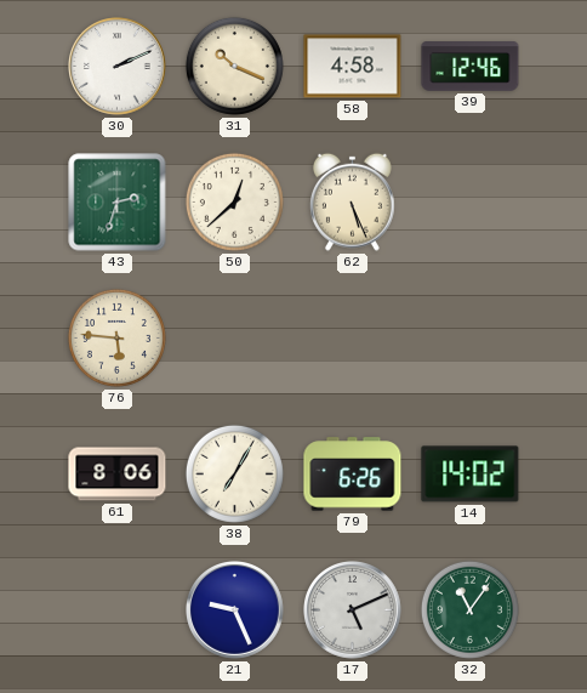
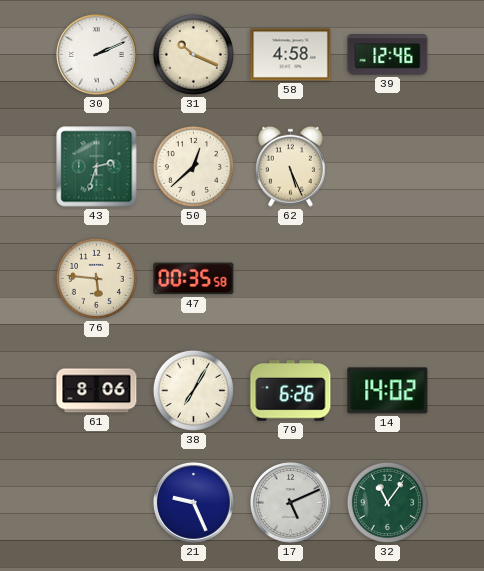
47: none -> 00:35 (194, 279)
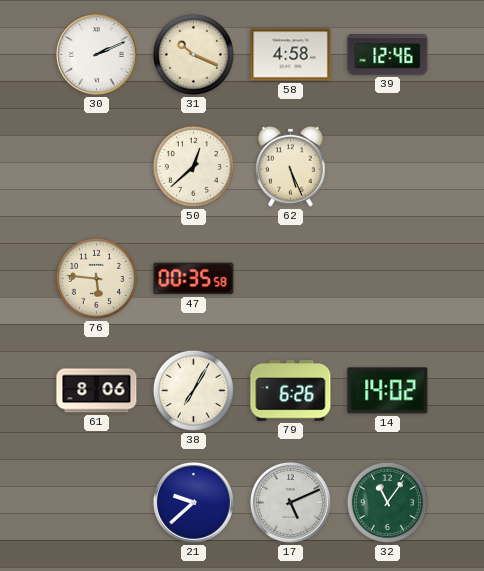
43: 2:33 -> none (97, 167)
21: 9:26 -> 9:38 (194, 503)
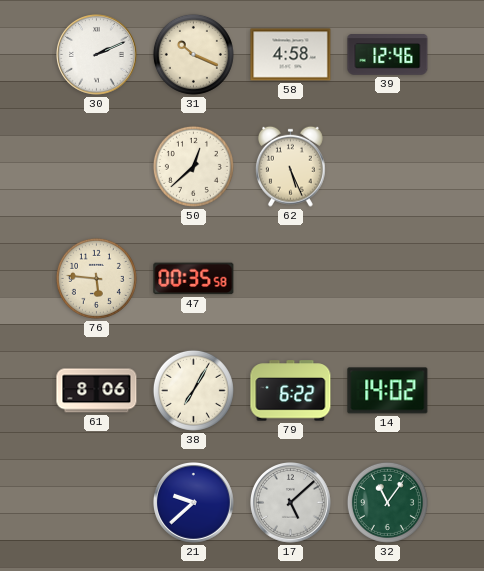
79: 6:26 -> 6:22 (291, 391)
17: 5:11 -> 5:08 (291, 503)
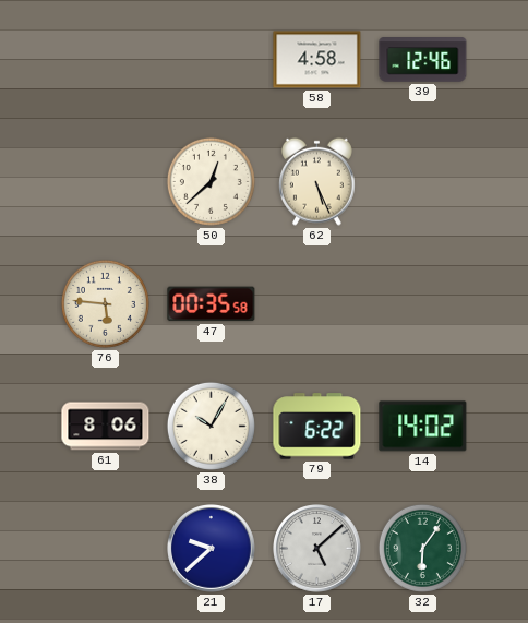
30: 2:11 -> none (97, 55)
31: 10:19 -> none (193, 54)
38: 7:05 -> 10:05 (211, 426)
32: 11:06 -> 6:06 (422, 548)
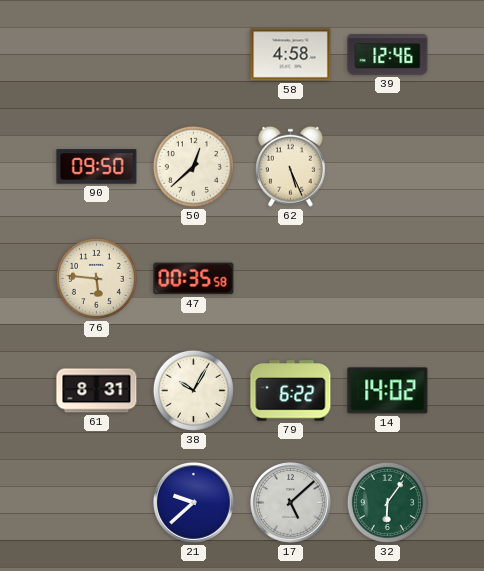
90: none -> 09:50 (97, 167)
61: 8:06 -> 8:31 (97, 391)
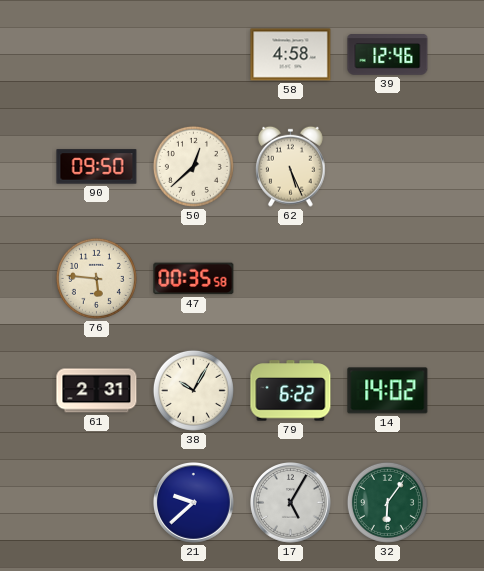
61: 8:31 -> 2:31 (97, 391)
17: 5:08 -> 5:05 (291, 503)
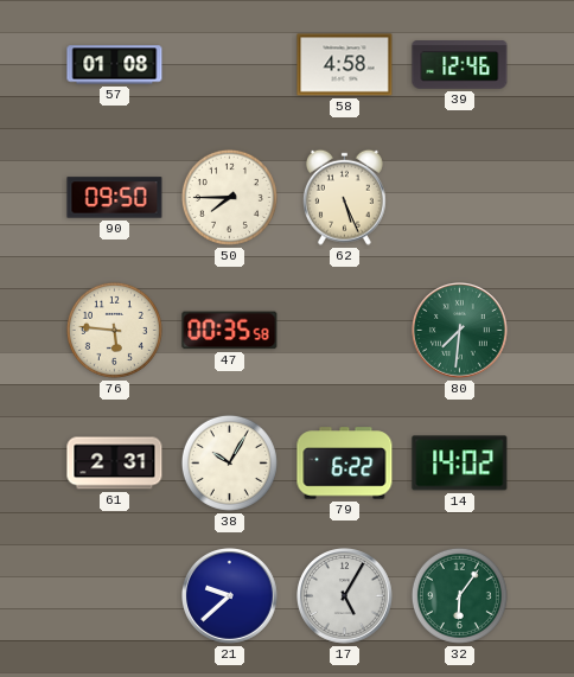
57: none -> 01:08 (115, 65)
50: 12:38 -> 7:45 (229, 197)
80: none -> 7:31 (460, 331)
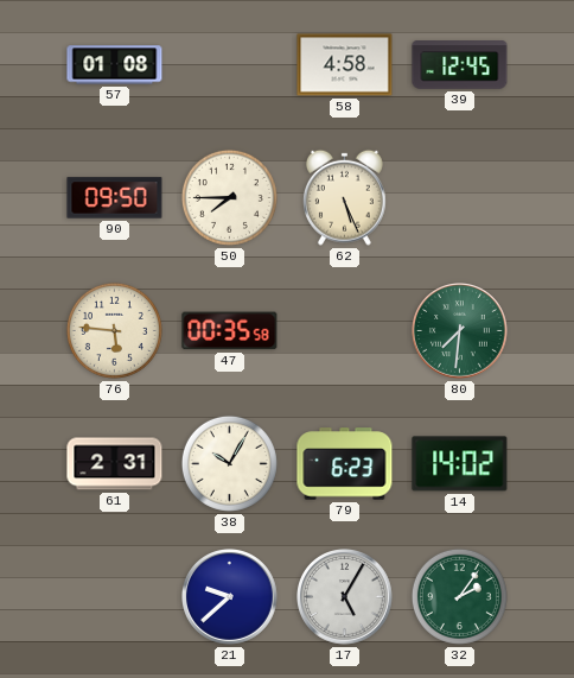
39: 12:46 -> 12:45 (460, 65)
79: 6:22 -> 6:23 (345, 464)
32: 6:06 -> 2:06 (459, 596)
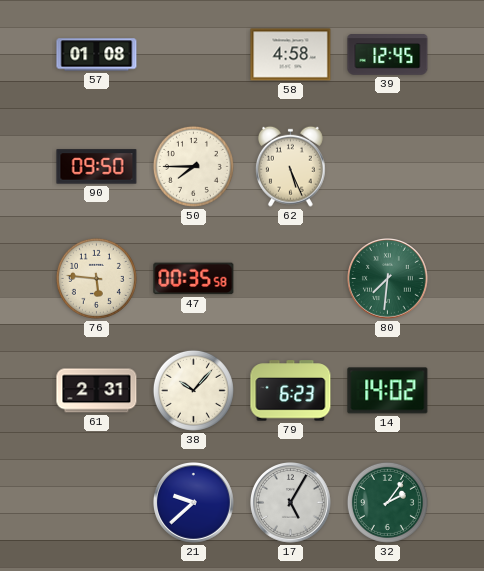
38: 10:05 -> 10:07 (193, 390)
